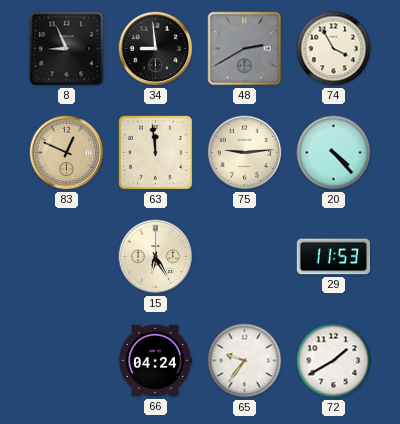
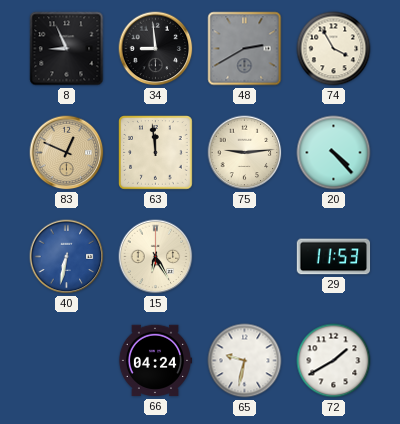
40: none -> 6:32 (67, 257)
65: 9:36 -> 9:32 (245, 361)
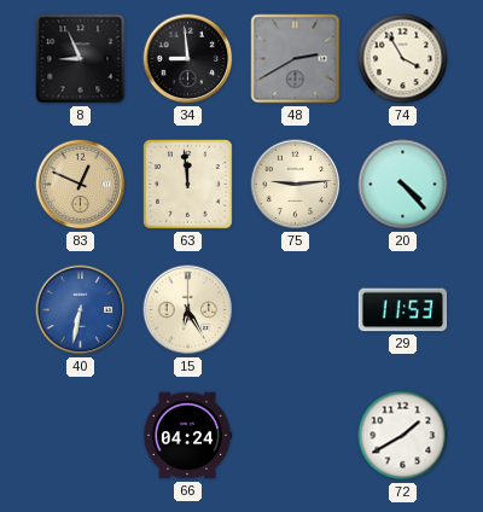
65: 9:32 -> none (245, 361)
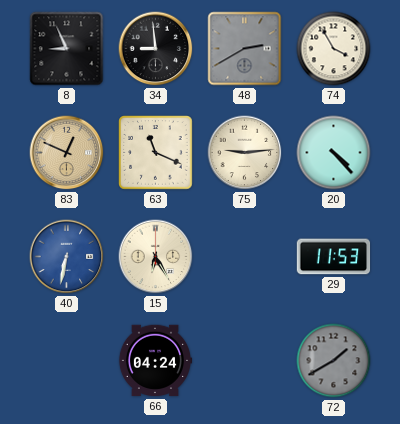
63: 11:59 -> 11:19 (156, 153)
72 dial: white -> grey (334, 361)
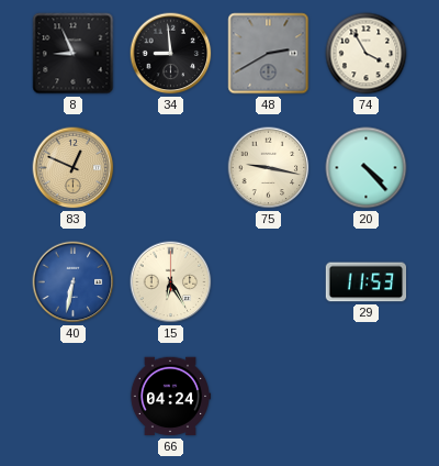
63: 11:19 -> none (156, 153)
75: 9:14 -> 9:17 (269, 168)
72: 1:40 -> none (334, 361)
